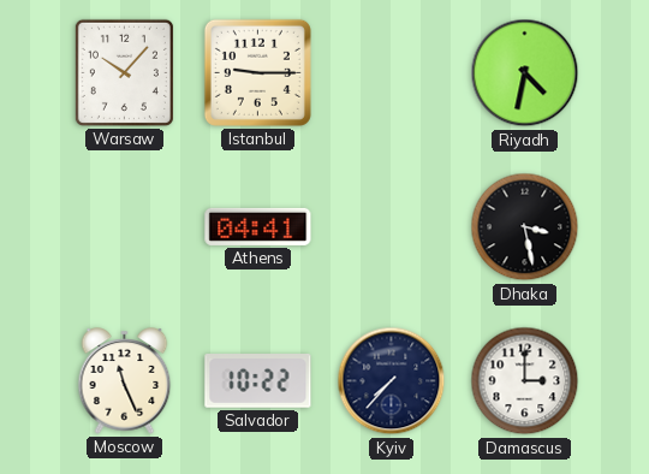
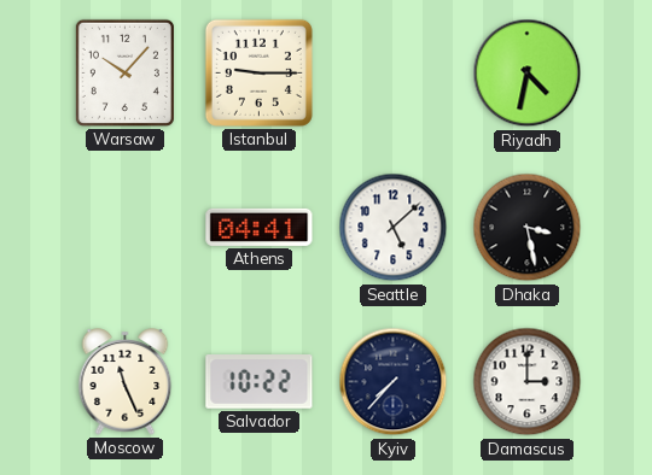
Seattle: none -> 5:08 (394, 228)
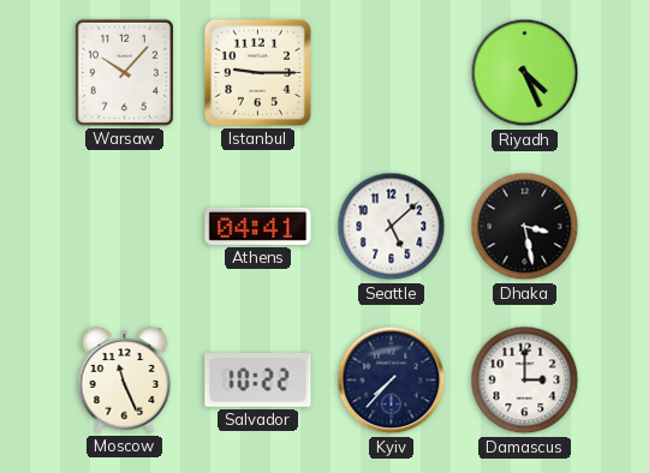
Riyadh: 4:32 -> 4:26 (525, 73)
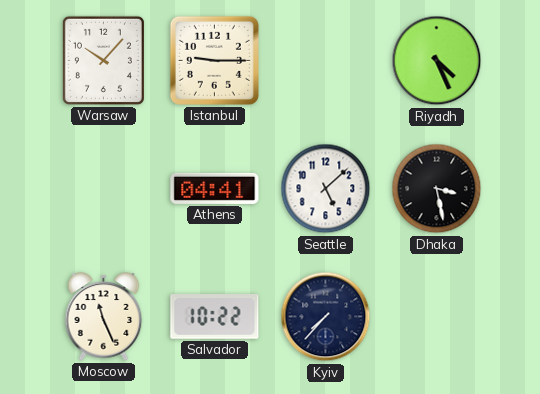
Damascus: 3:00 -> none (525, 381)
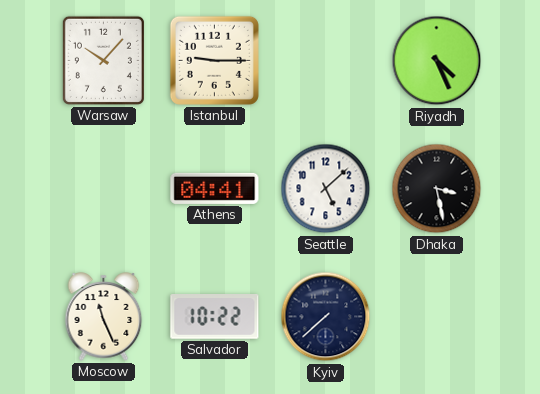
Kyiv: 7:37 -> 7:38 (326, 317)
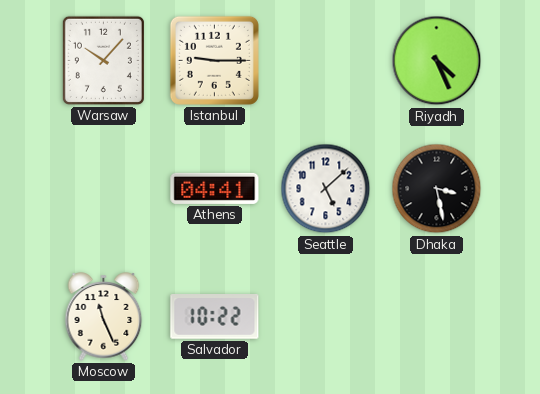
Kyiv: 7:38 -> none (326, 317)
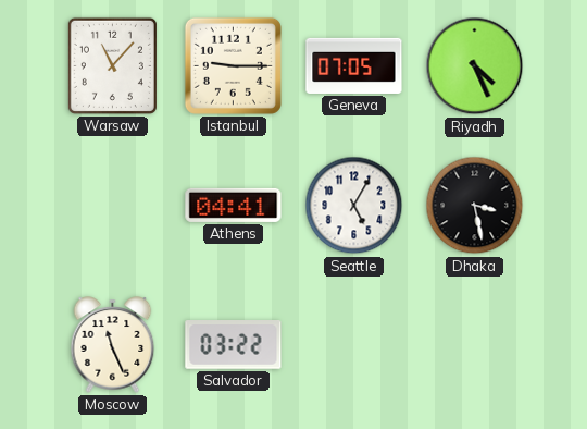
Warsaw: 10:07 -> 11:07 (112, 65)
Geneva: none -> 07:05 (354, 65)
Seattle: 5:08 -> 5:05 (354, 206)
Salvador: 10:22 -> 03:22 (234, 345)
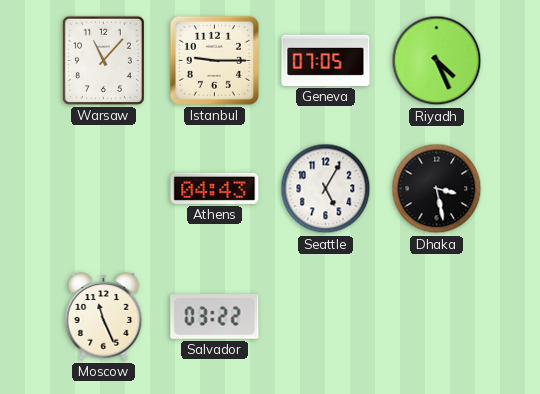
Athens: 04:41 -> 04:43 (215, 188)
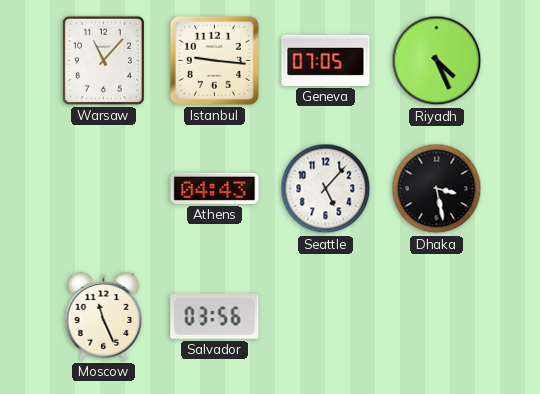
Istanbul: 9:15 -> 9:16 (214, 60)
Seattle: 5:05 -> 5:07 (326, 189)
Salvador: 03:22 -> 03:56 (215, 317)
